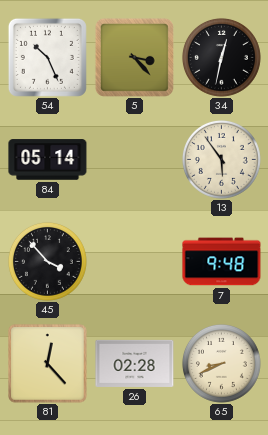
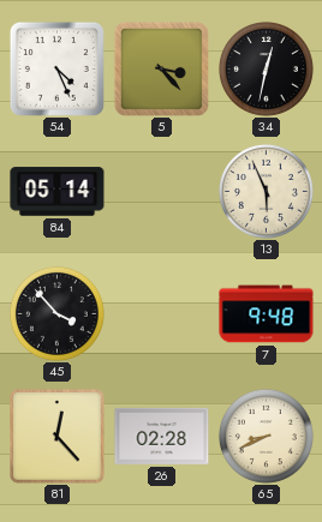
54: 10:26 -> 4:26 (56, 68)
13: 5:54 -> 5:56 (266, 191)
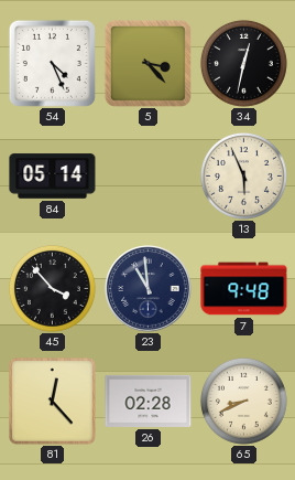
23: none -> 10:59 (149, 289)
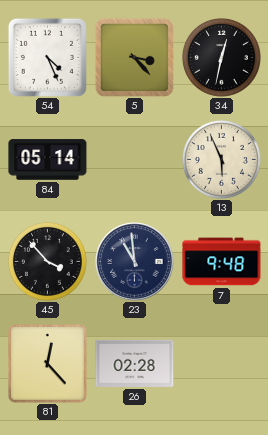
65: 8:41 -> none (243, 401)
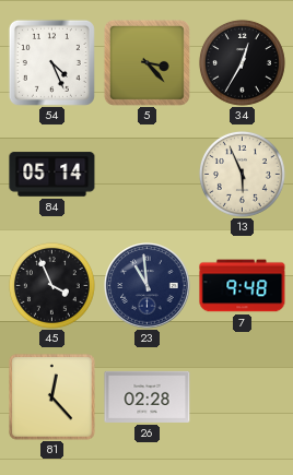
34: 12:32 -> 12:35 (242, 62)
45: 3:53 -> 3:56 (51, 285)
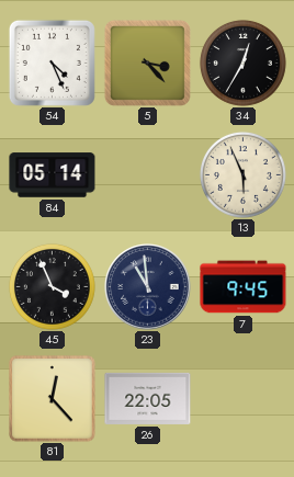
7: 9:48 -> 9:45 (244, 287)
26: 02:28 -> 22:05 (148, 398)
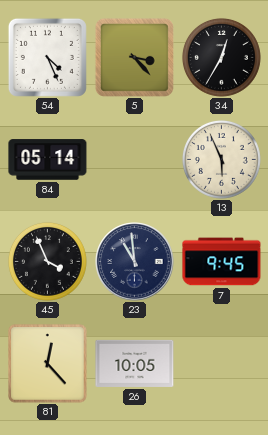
26: 22:05 -> 10:05 (135, 363)
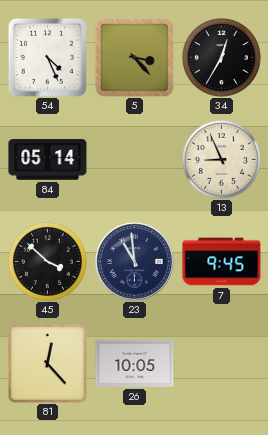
13: 5:56 -> 8:56 (221, 159)
45: 3:56 -> 3:52 (47, 261)
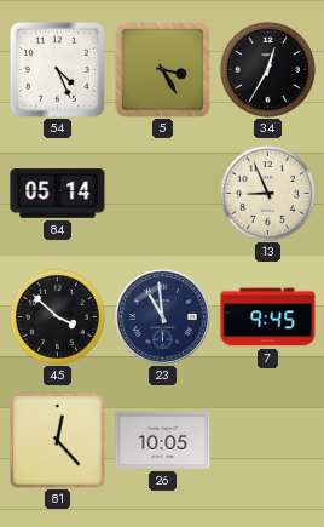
5: 3:23 -> 3:25 (162, 69)
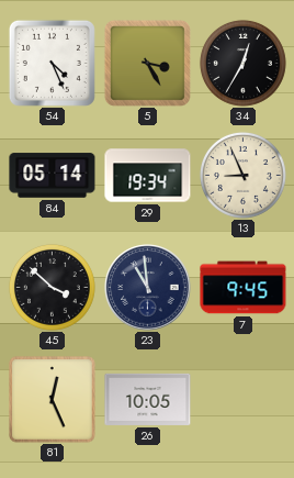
29: none -> 19:34 (148, 176)
81: 12:23 -> 12:26 (53, 400)
